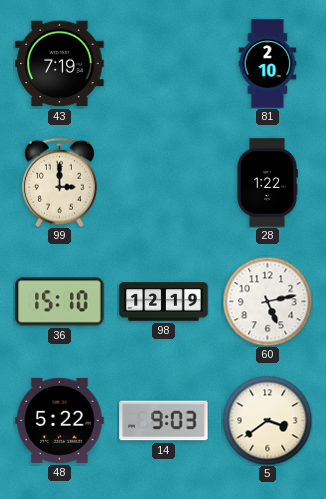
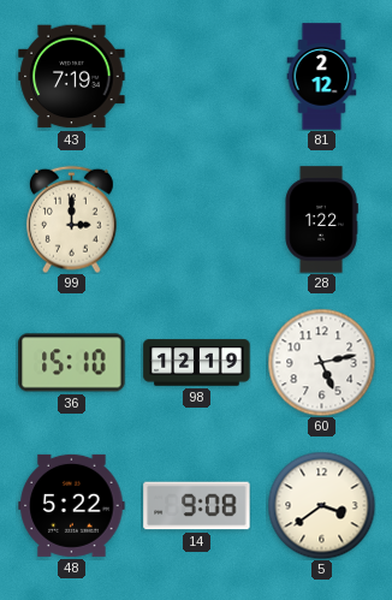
81: 2:10 -> 2:12 (322, 77)
14: 9:03 -> 9:08 (197, 506)
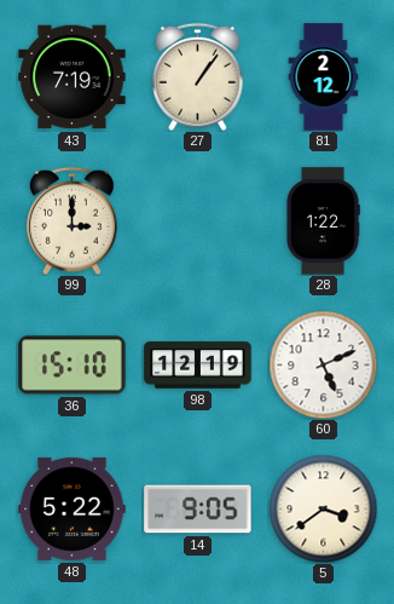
27: none -> 1:06 (197, 76)
60: 5:13 -> 5:11 (323, 364)
14: 9:08 -> 9:05 (198, 510)
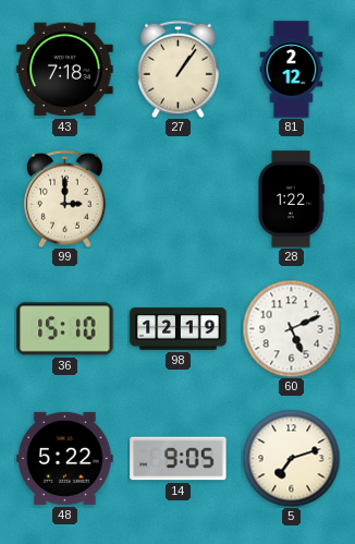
43: 7:19 -> 7:18 (65, 70)
5: 3:39 -> 7:12 (291, 458)
